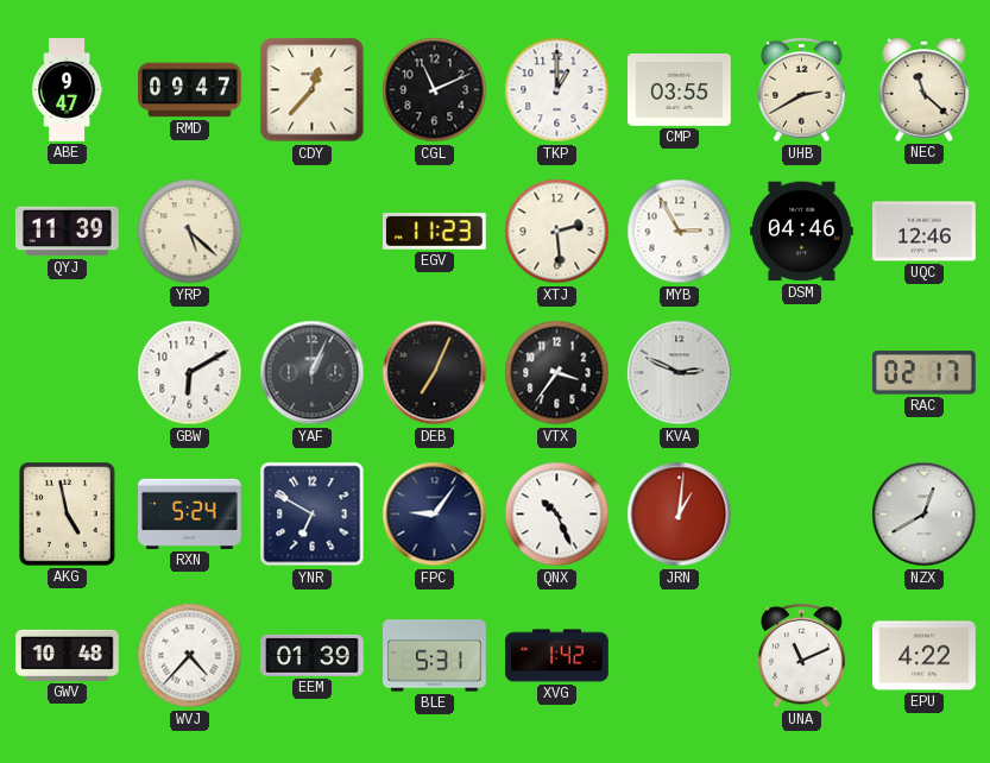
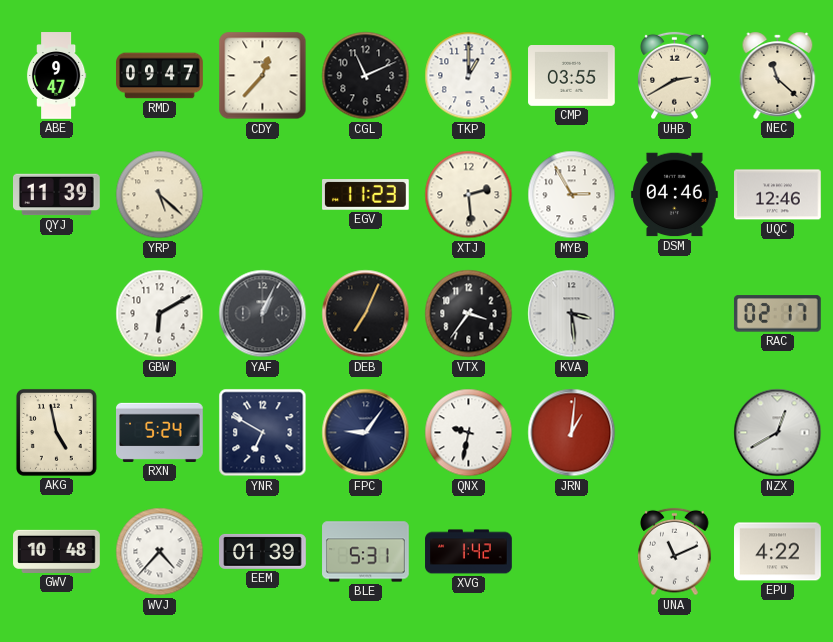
KVA: 2:49 -> 3:29 (572, 314)
QNX: 10:26 -> 9:32 (469, 433)
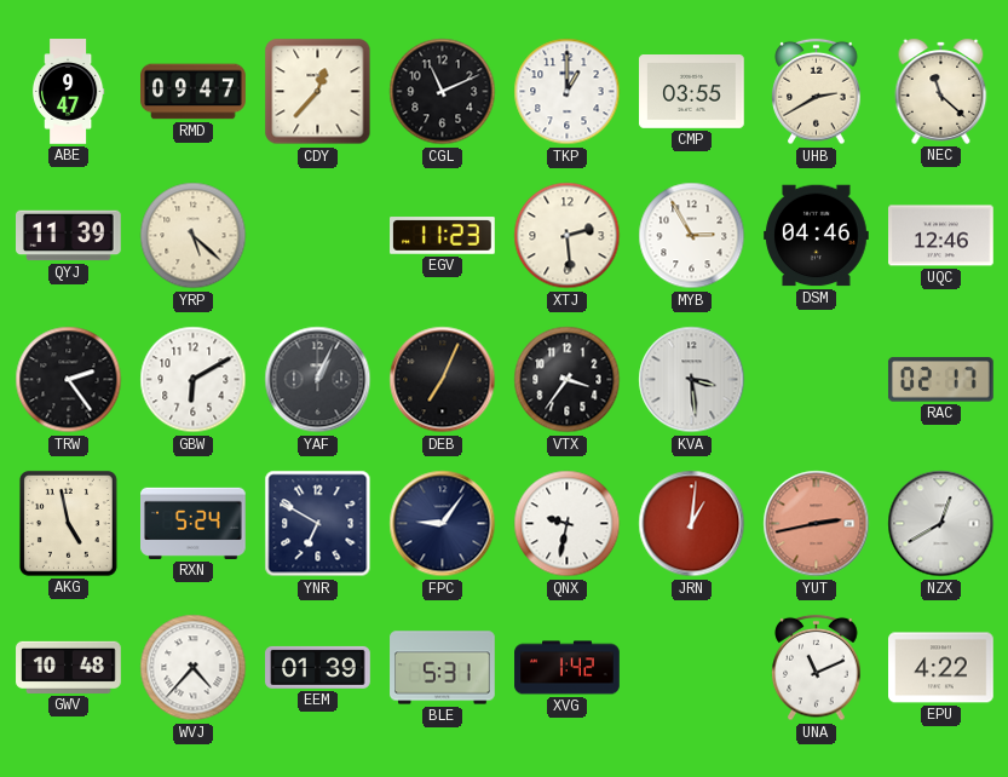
TRW: none -> 2:24 (69, 380)
YUT: none -> 2:43 (817, 524)
